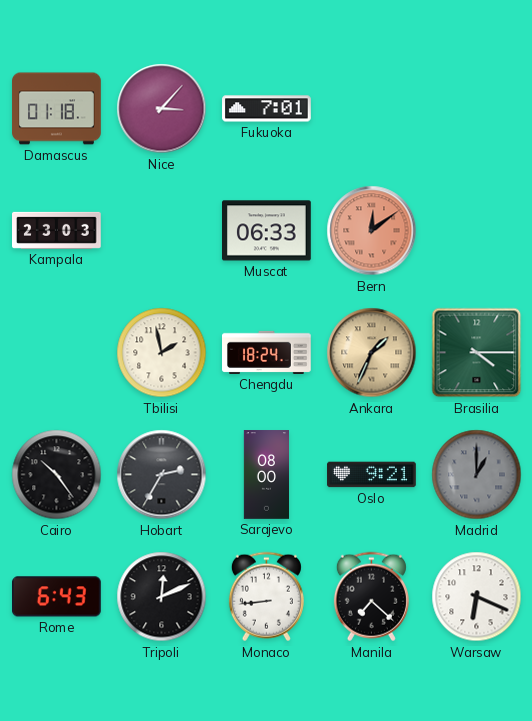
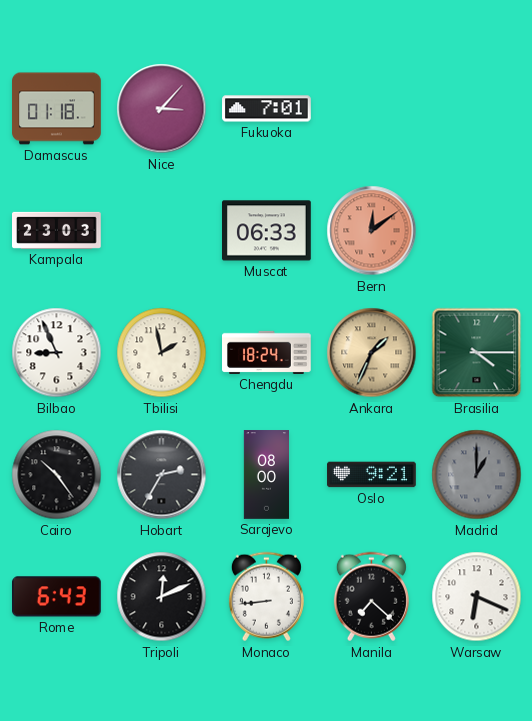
Bilbao: none -> 8:56 (57, 353)
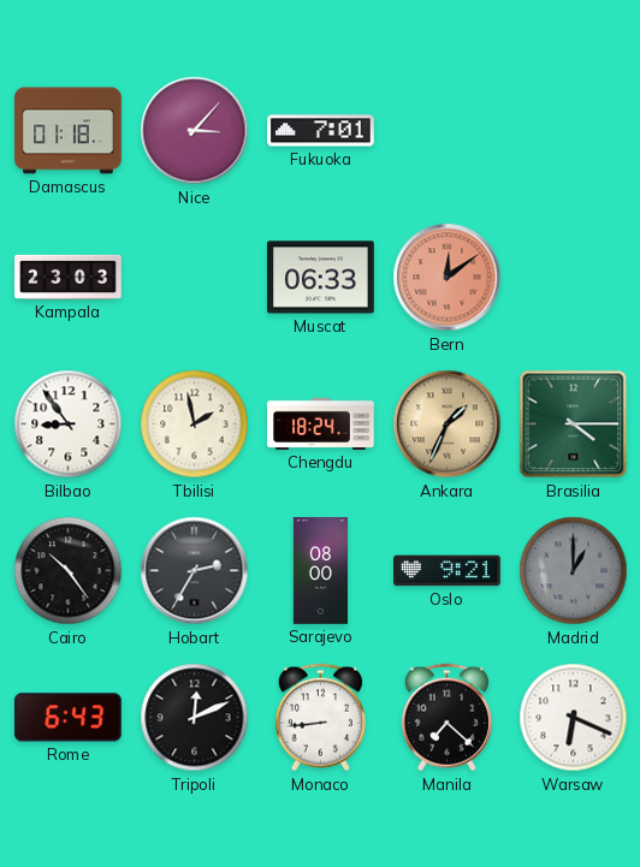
Bilbao: 8:56 -> 8:54 (69, 424)
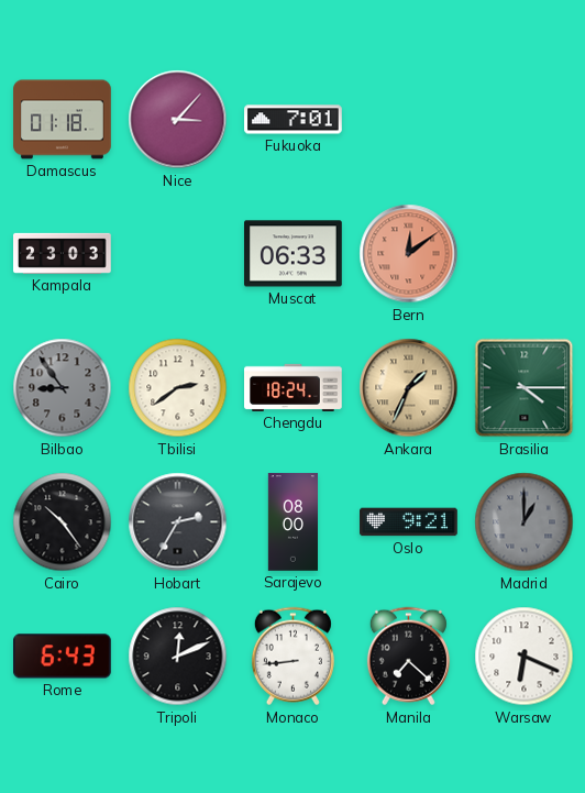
Bilbao dial: white -> grey (63, 388)
Tbilisi: 1:58 -> 2:39 (178, 388)
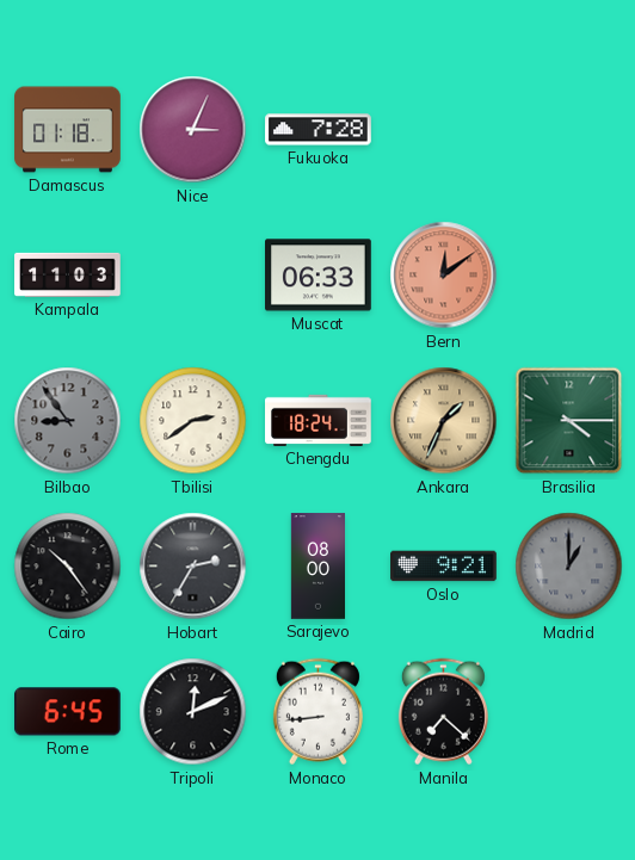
Nice: 3:07 -> 3:04 (193, 130)
Fukuoka: 7:01 -> 7:28 (319, 130)
Kampala: 23:03 -> 11:03 (68, 274)
Rome: 6:43 -> 6:45 (68, 712)
Warsaw: 6:19 -> none (525, 657)
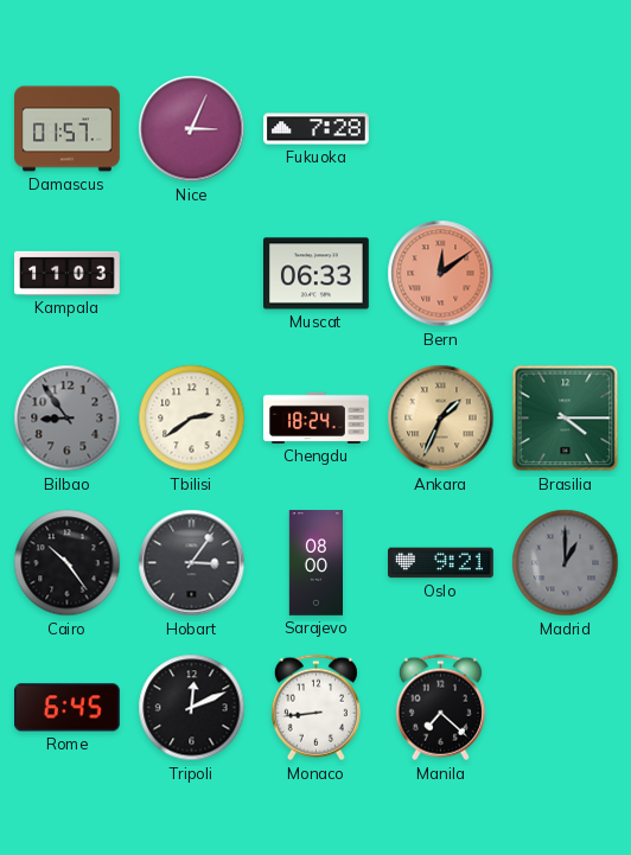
Damascus: 01:18 -> 01:57 (68, 129)
Hobart: 2:35 -> 3:06 (192, 563)
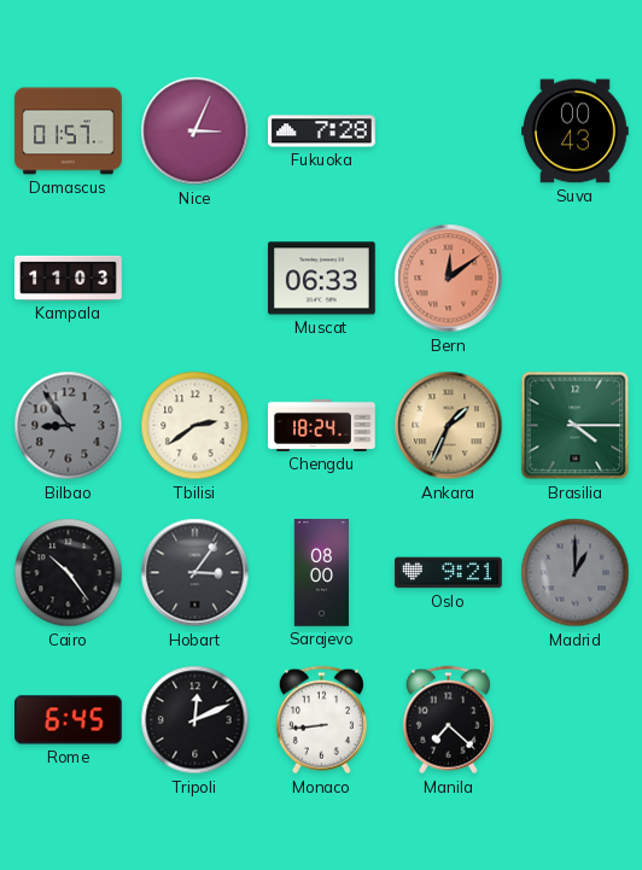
Suva: none -> 00:43 (576, 132)
